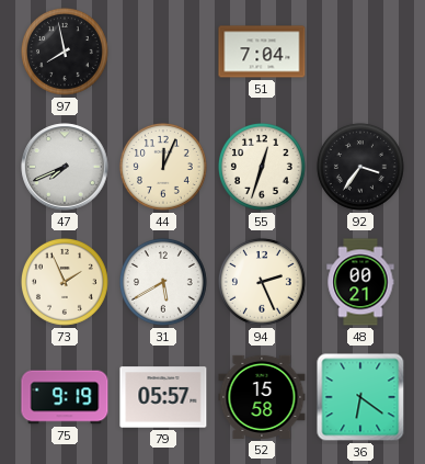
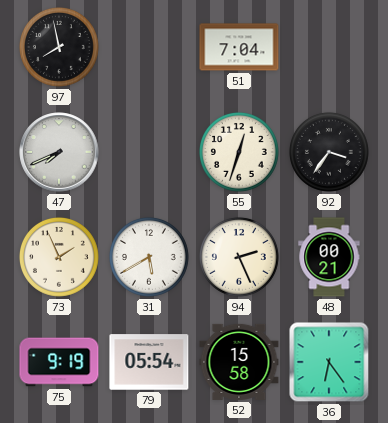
44: 12:04 -> none (163, 167)
79: 05:57 -> 05:54 (149, 362)
36: 6:21 -> 6:24 (329, 362)
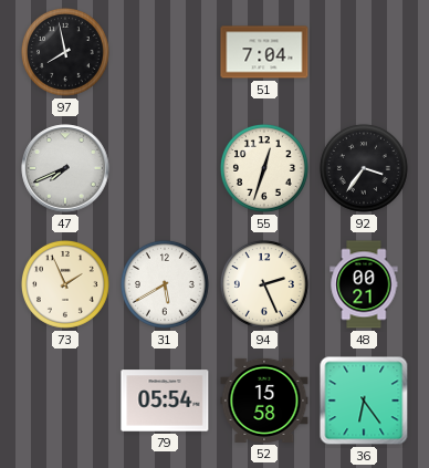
75: 9:19 -> none (59, 362)
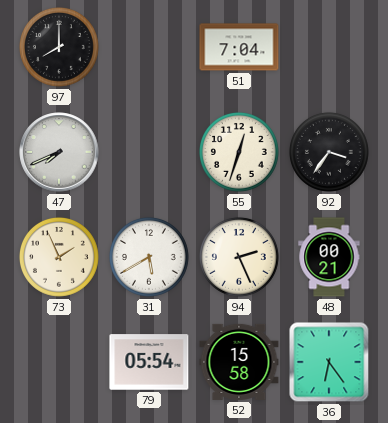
97: 7:58 -> 8:00 (59, 47)
